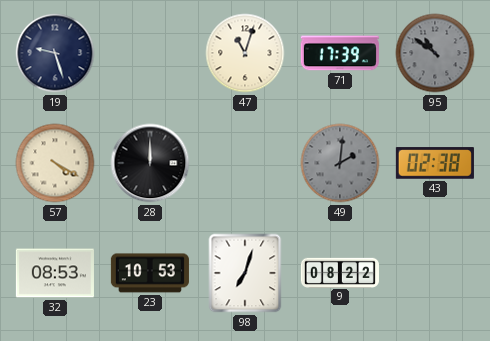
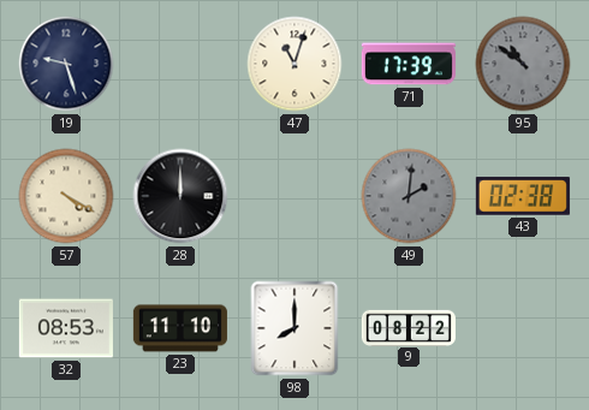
23: 10:53 -> 11:10 (180, 328)
98: 7:03 -> 8:00 (294, 328)
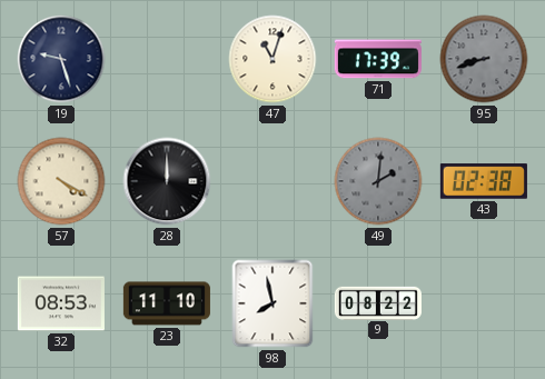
95: 10:51 -> 8:42 (484, 59)
98: 8:00 -> 7:58 (272, 303)
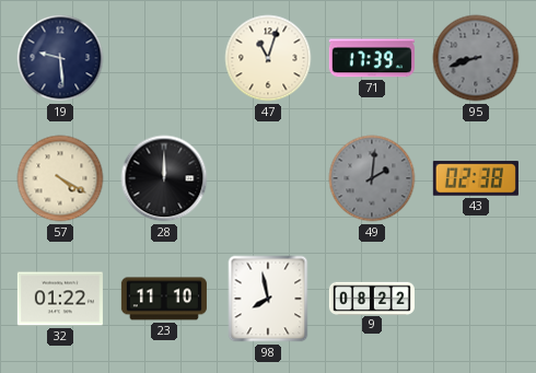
19: 9:27 -> 9:29 (60, 58)
32: 08:53 -> 01:22 (60, 299)
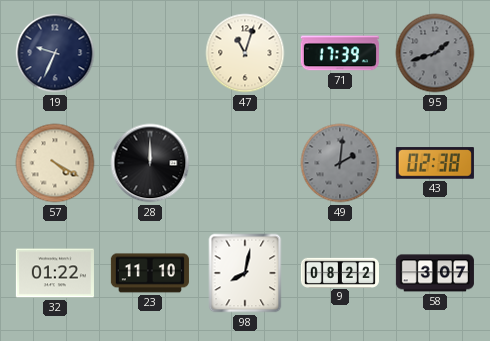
19: 9:29 -> 9:34 (55, 53)
95: 8:42 -> 1:42 (435, 53)
98: 7:58 -> 8:02 (245, 273)
58: none -> 3:07 (435, 273)
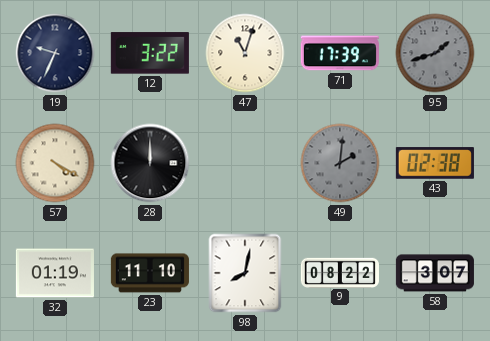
12: none -> 3:22 (150, 53)
32: 01:22 -> 01:19 (55, 273)
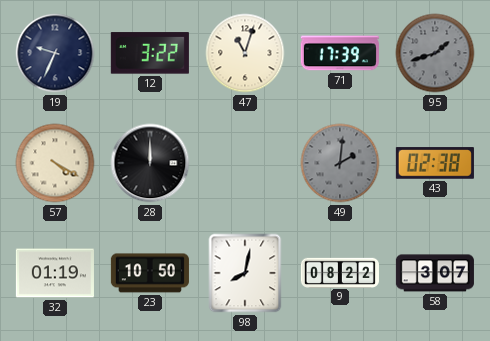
23: 11:10 -> 10:50 (150, 273)
